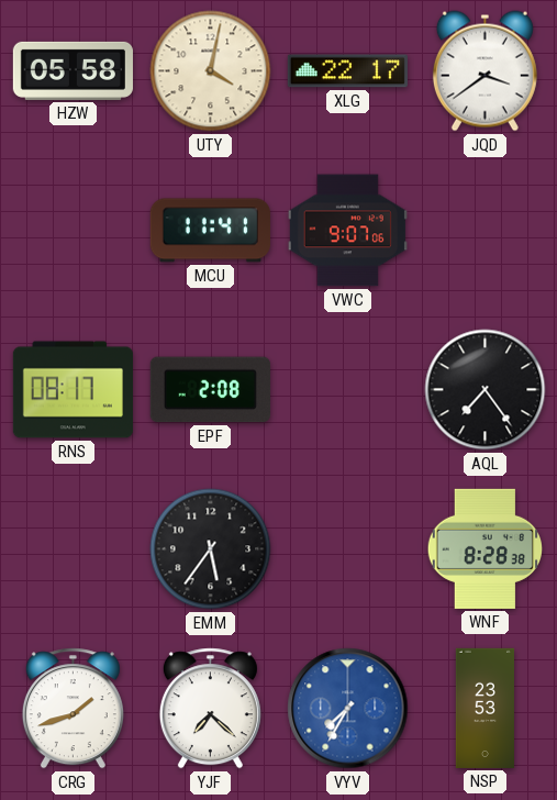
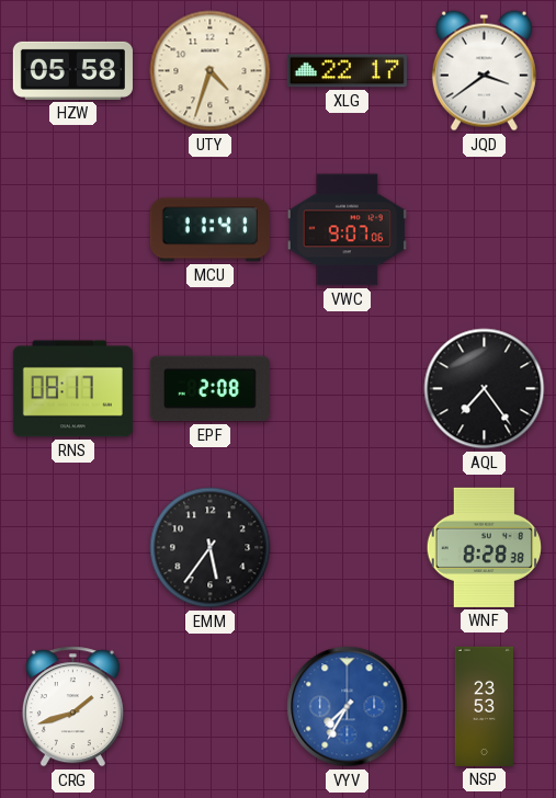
UTY: 4:02 -> 4:33 (211, 71)
YJF: 7:22 -> none (210, 709)
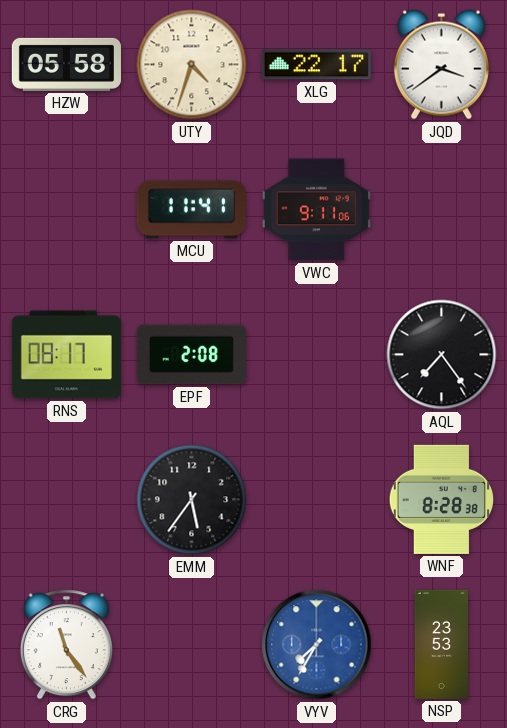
VWC: 9:07 -> 9:11 (316, 210)
CRG: 1:42 -> 11:24 (66, 645)
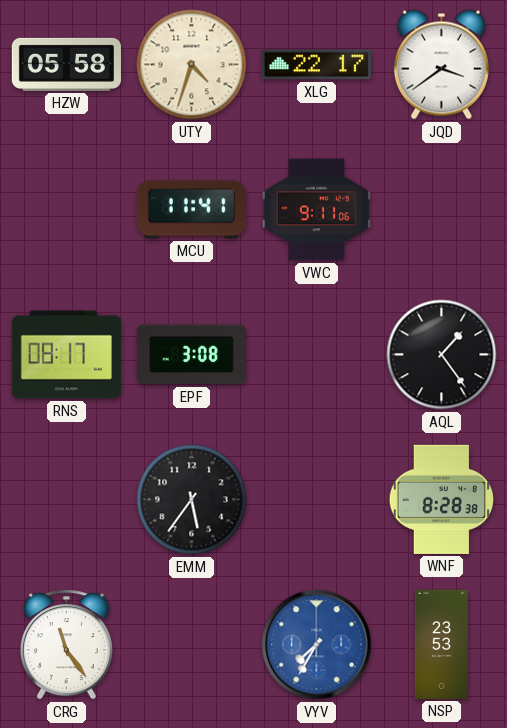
EPF: 2:08 -> 3:08 (191, 355)
AQL: 7:24 -> 1:24 (442, 355)
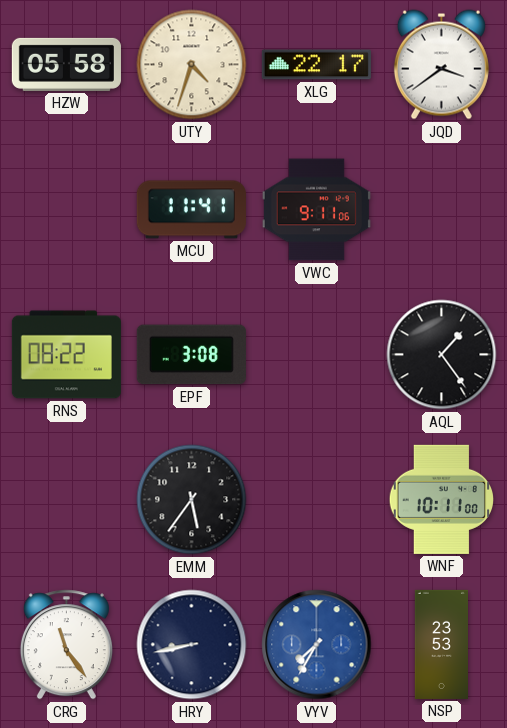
RNS: 08:17 -> 08:22 (66, 355)
WNF: 8:28 -> 10:11 (441, 499)
HRY: none -> 8:43 (192, 645)
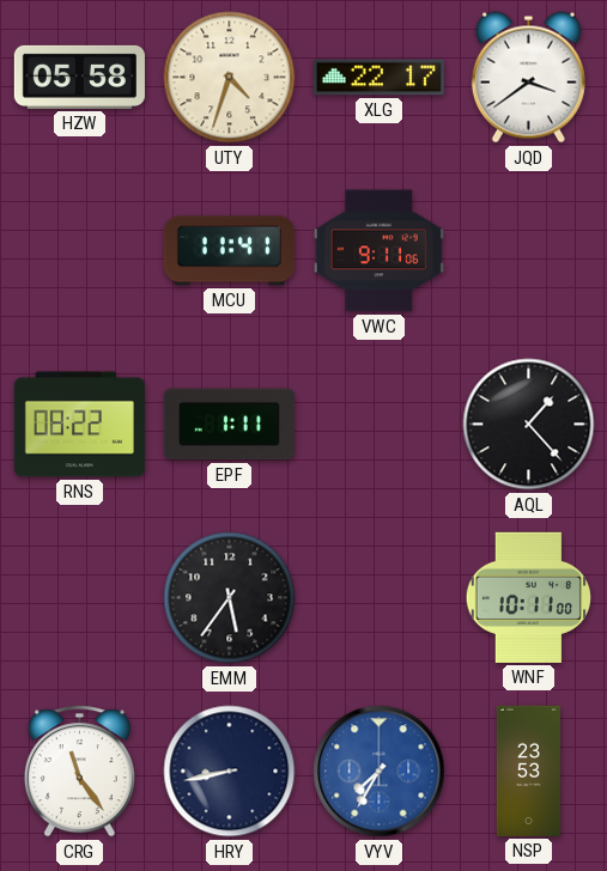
EPF: 3:08 -> 1:11 (229, 425)
AQL: 1:24 -> 1:23 (529, 425)
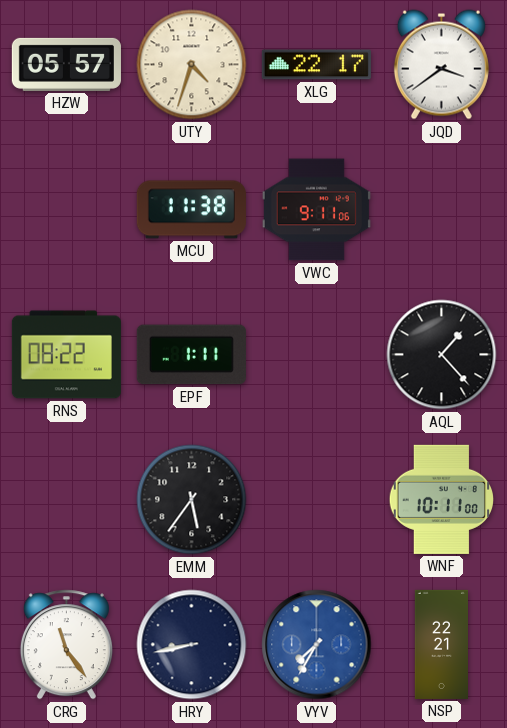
HZW: 05:58 -> 05:57 (66, 64)
MCU: 11:41 -> 11:38 (191, 210)
NSP: 23:53 -> 22:21 (441, 644)
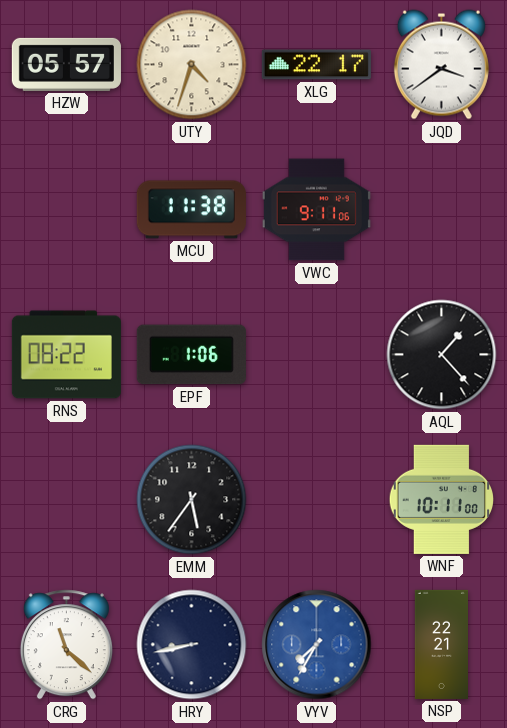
EPF: 1:11 -> 1:06 (191, 355)
CRG: 11:24 -> 11:22 (66, 645)
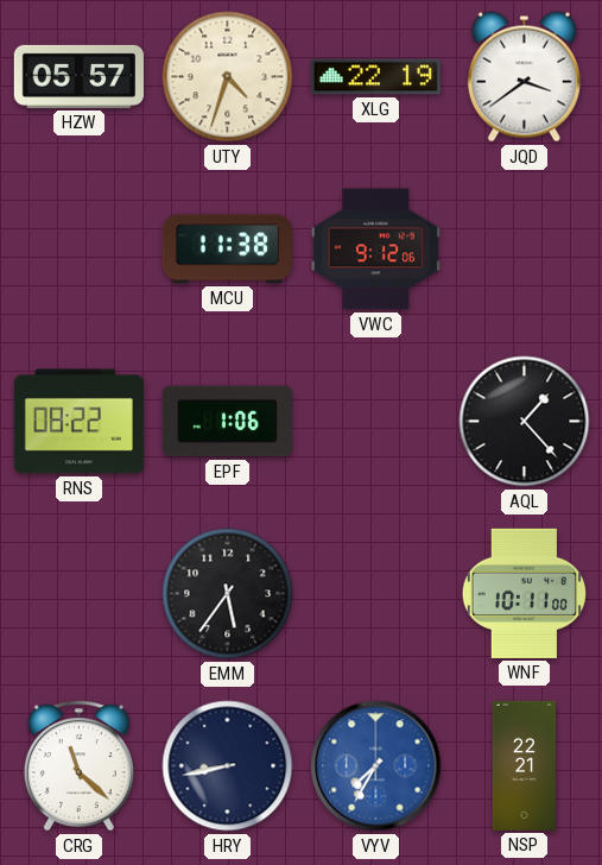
XLG: 22:17 -> 22:19 (375, 77)
VWC: 9:11 -> 9:12 (375, 250)
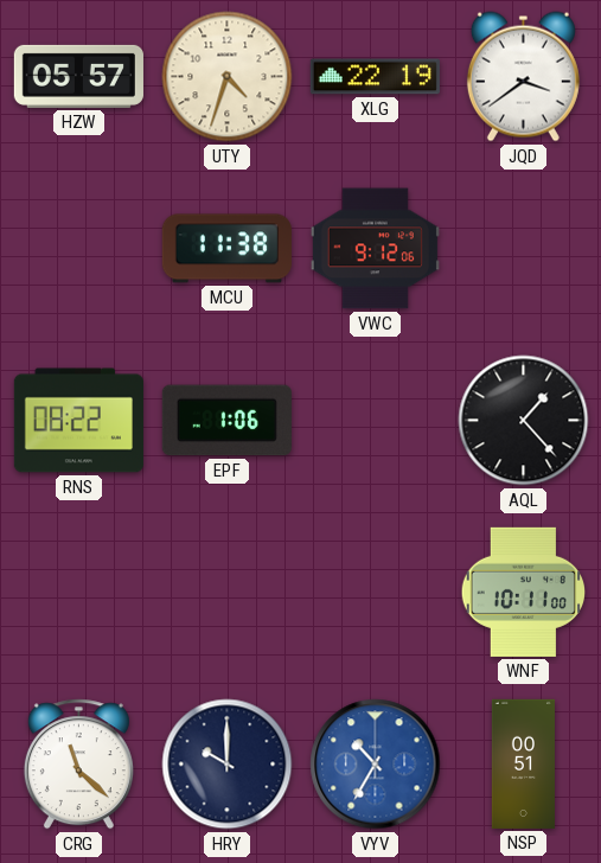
EMM: 5:36 -> none (228, 594)
HRY: 8:43 -> 10:00 (228, 765)
VYV: 7:35 -> 10:35 (376, 765)
NSP: 22:21 -> 00:51 (523, 763)
